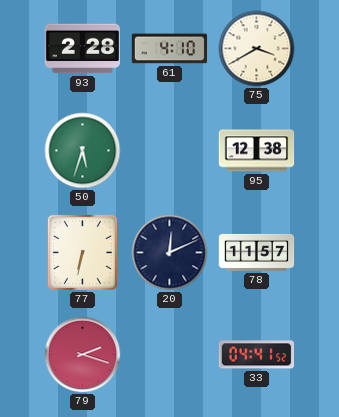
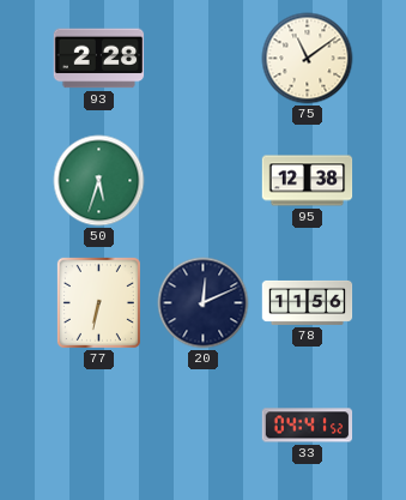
61: 4:10 -> none (170, 49)
75: 3:40 -> 11:09 (308, 59)
78: 11:57 -> 11:56 (308, 302)
79: 2:18 -> none (83, 355)
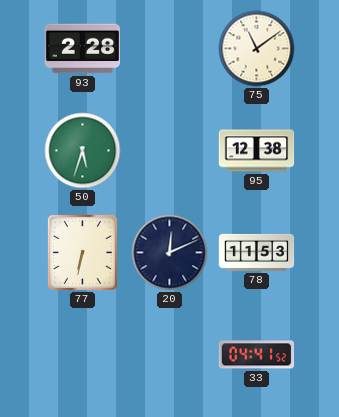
78: 11:56 -> 11:53 (257, 252)
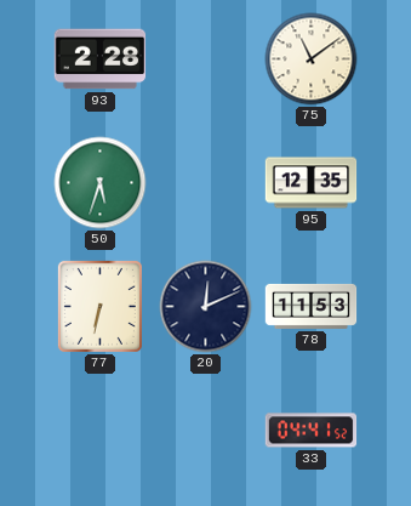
95: 12:38 -> 12:35 (312, 183)
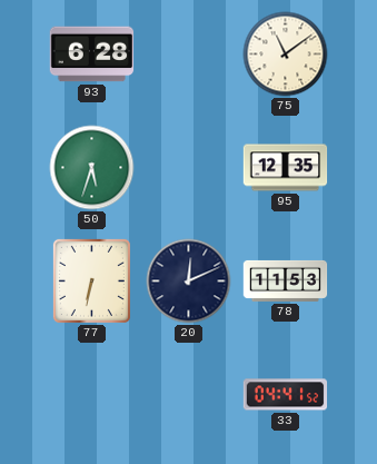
93: 2:28 -> 6:28 (92, 55)
